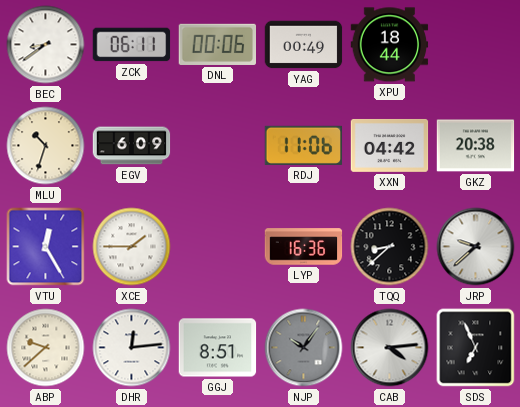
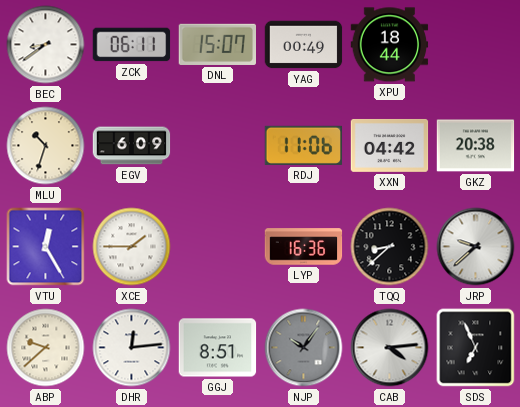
DNL: 00:06 -> 15:07 (218, 44)
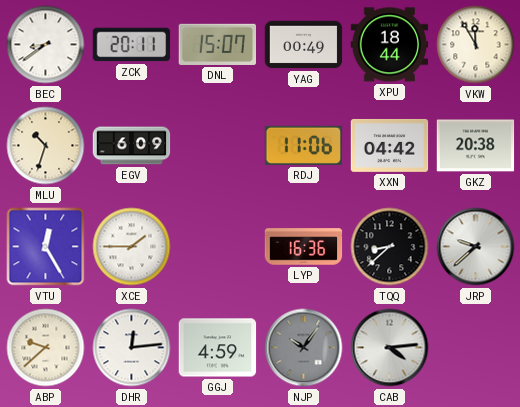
ZCK: 06:11 -> 20:11 (132, 45)
VKW: none -> 11:55 (476, 45)
GGJ: 8:51 -> 4:59 (218, 348)
SDS: 6:56 -> none (476, 348)
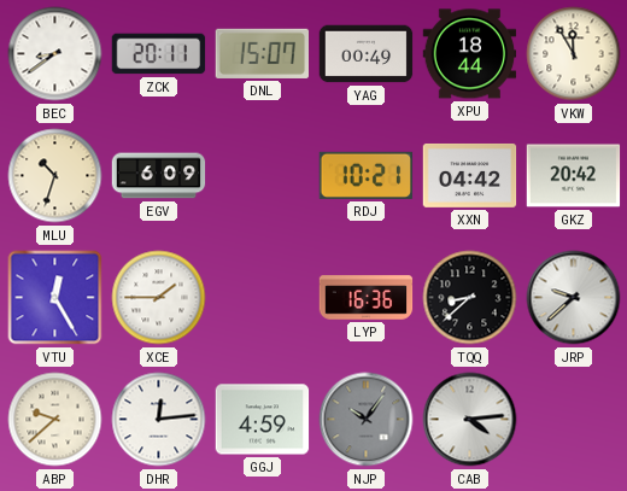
RDJ: 11:06 -> 10:21 (367, 175)
GKZ: 20:38 -> 20:42 (574, 176)
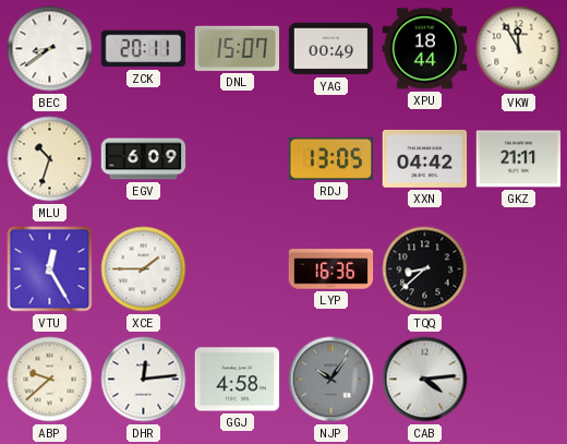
RDJ: 10:21 -> 13:05 (331, 158)
GKZ: 20:42 -> 21:11 (519, 159)
JRP: 9:38 -> none (574, 298)
GGJ: 4:59 -> 4:58 (238, 380)
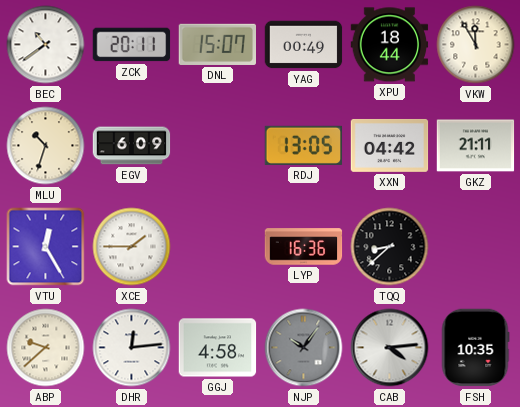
BEC: 8:39 -> 10:39 (46, 45)
FSH: none -> 10:35 (475, 348)
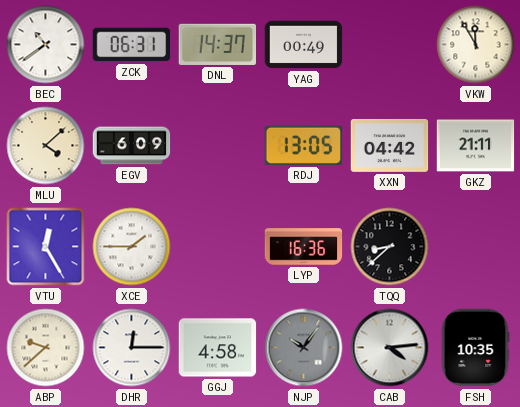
ZCK: 20:11 -> 06:31 (132, 45)
DNL: 15:07 -> 14:37 (218, 44)
XPU: 18:44 -> none (390, 45)
MLU: 10:33 -> 4:08 (46, 146)
DHR: 12:14 -> 12:15 (132, 348)
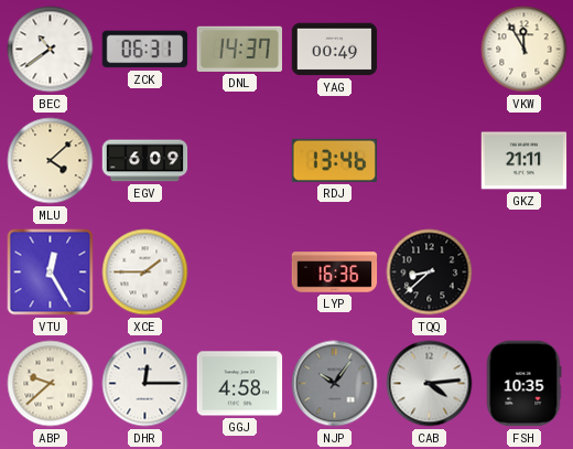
RDJ: 13:05 -> 13:46 (335, 160)
XXN: 04:42 -> none (390, 146)
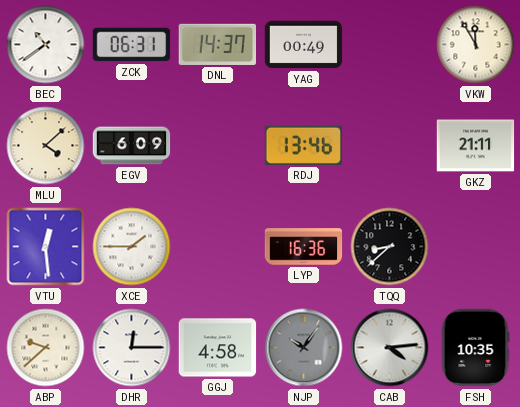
VTU: 12:25 -> 12:29 (46, 247)
